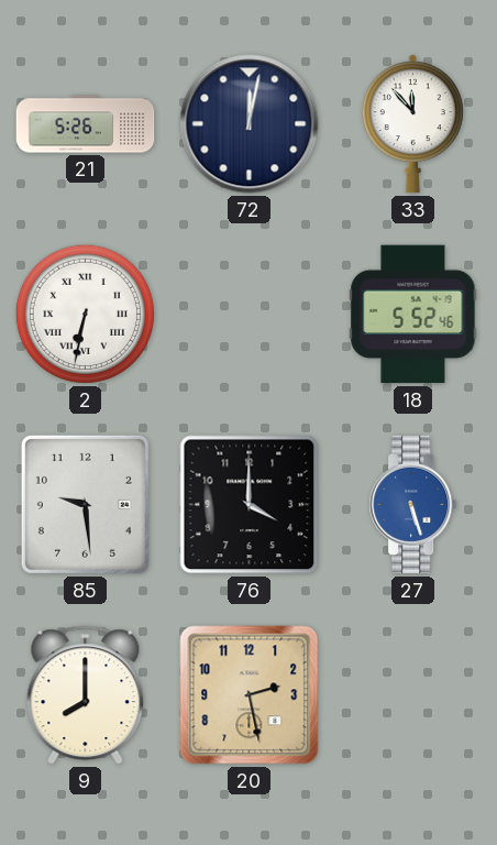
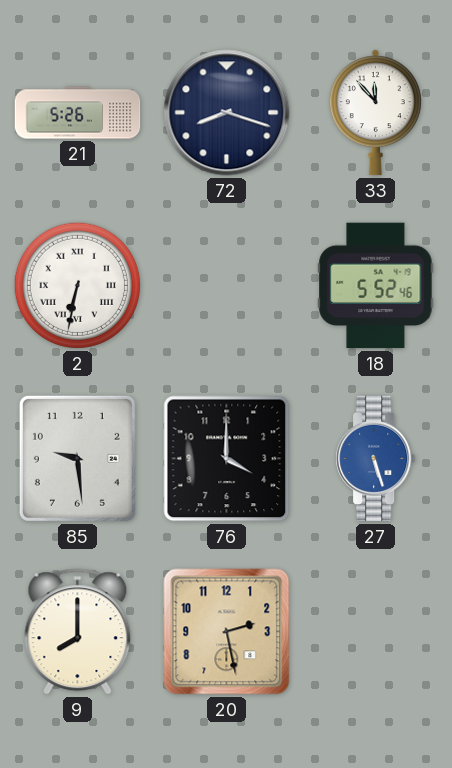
72: 12:02 -> 8:18 (227, 113)
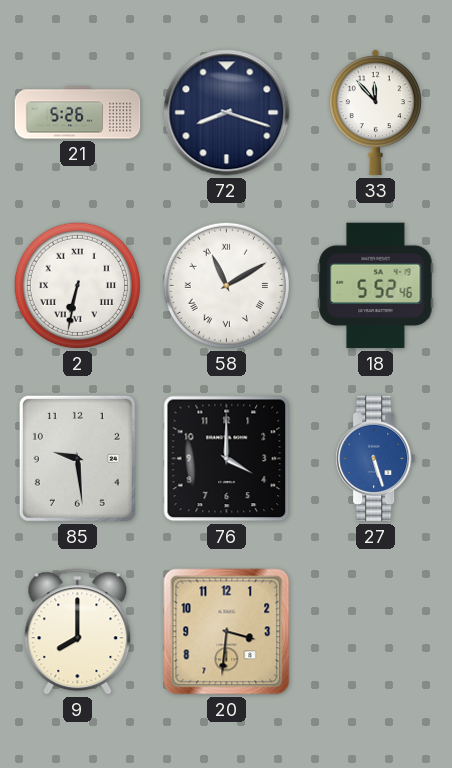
58: none -> 11:10 (226, 285)
20: 2:28 -> 3:31 (227, 632)
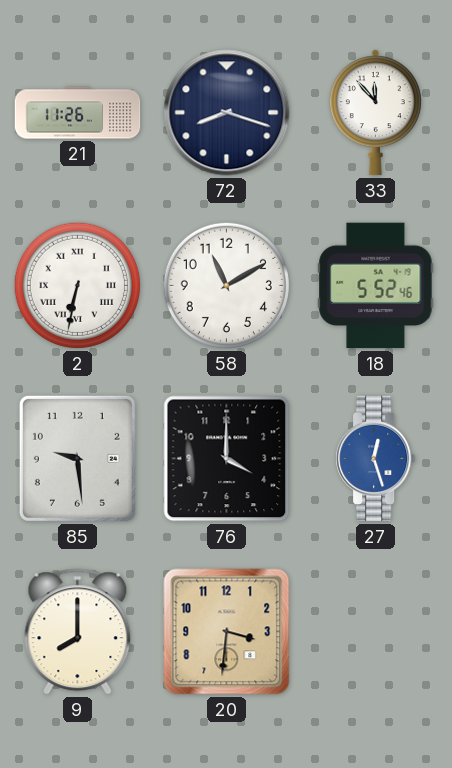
21: 5:26 -> 11:26 (78, 113)
58 numerals: Roman -> Arabic (226, 285)
27: 5:27 -> 12:27 (376, 459)
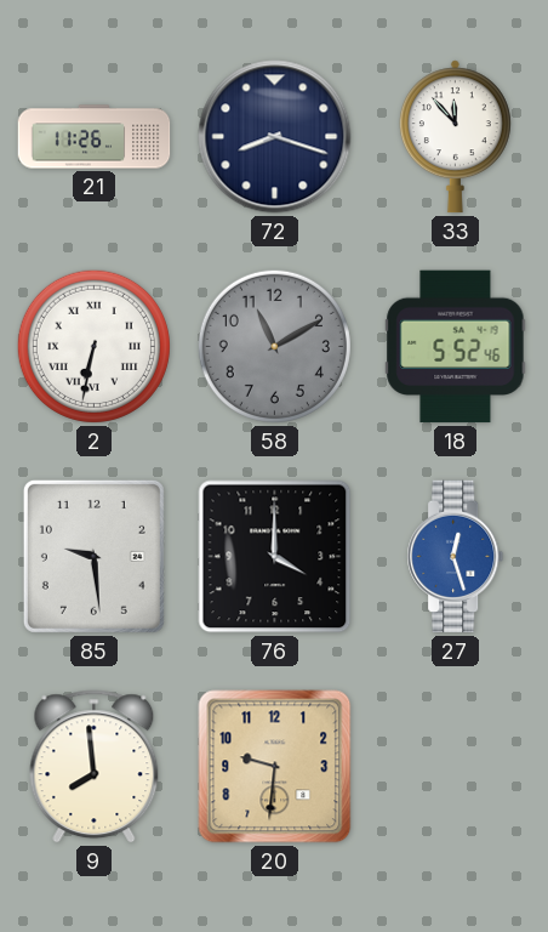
58 dial: white -> grey (274, 346)
9: 8:00 -> 7:59 (95, 767)
20: 3:31 -> 9:31 (275, 767)
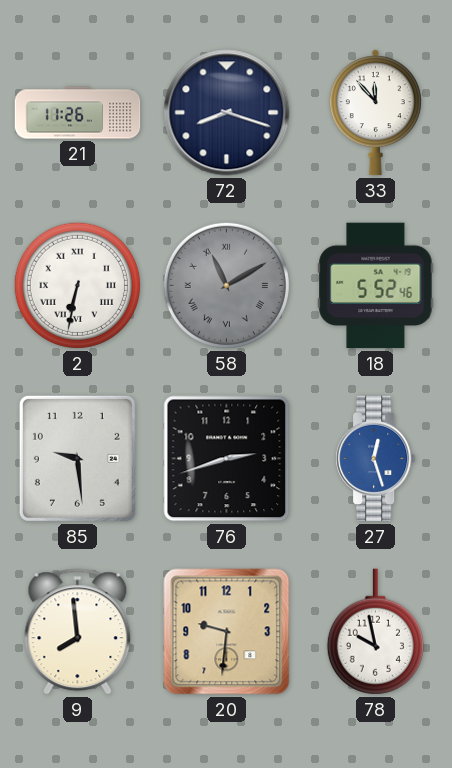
58 numerals: Arabic -> Roman (226, 285)
76: 4:00 -> 2:42 (227, 459)
78: none -> 9:58 (375, 632)
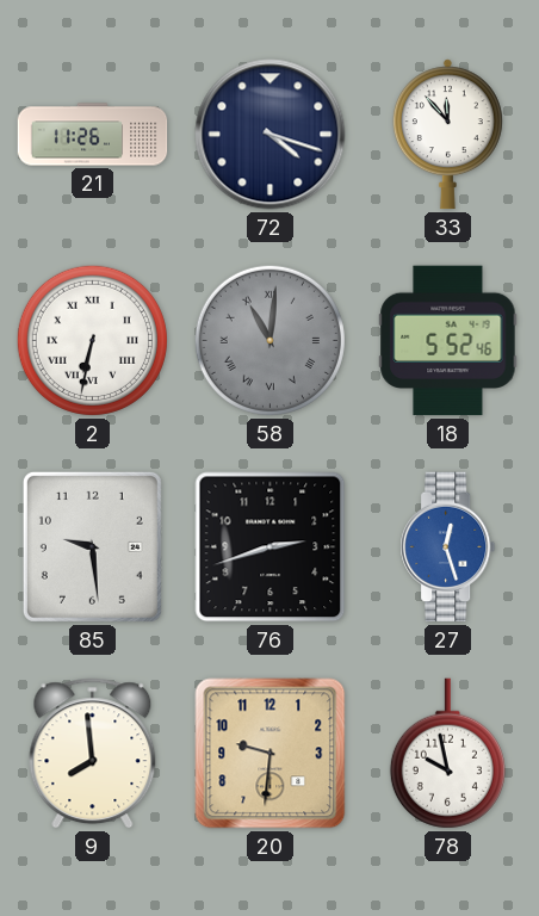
72: 8:18 -> 4:18 (271, 135)
58: 11:10 -> 11:01 (269, 340)
